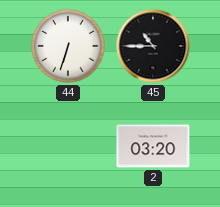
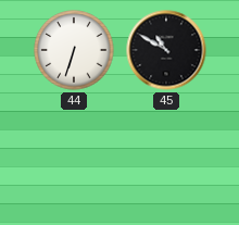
45: 10:45 -> 10:50 (166, 50)
2: 03:20 -> none (153, 146)
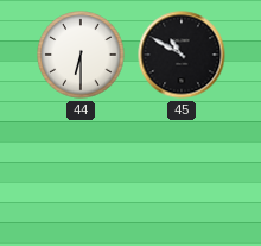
44: 6:33 -> 6:30 (81, 55)
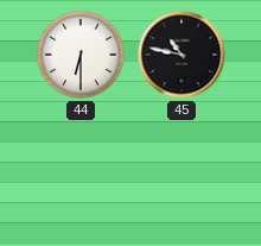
45: 10:50 -> 10:47 (182, 55)
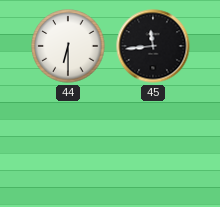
45: 10:47 -> 11:44 (153, 46)
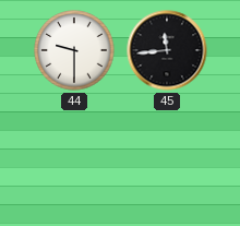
44: 6:30 -> 9:30 (74, 50)
